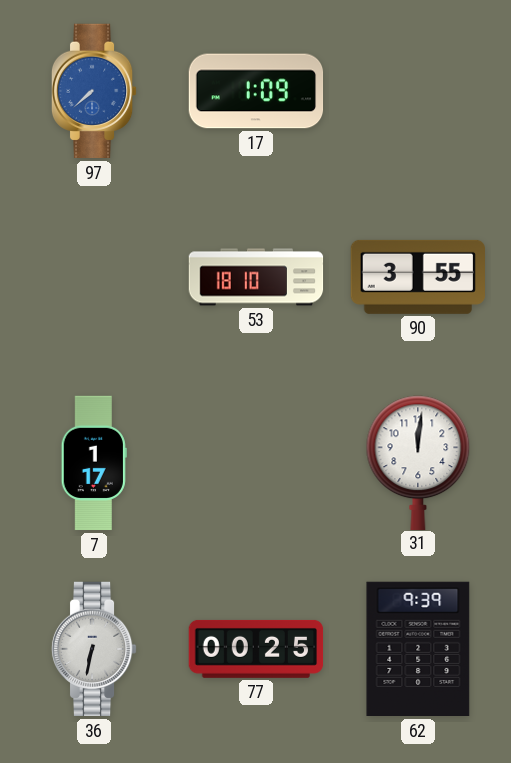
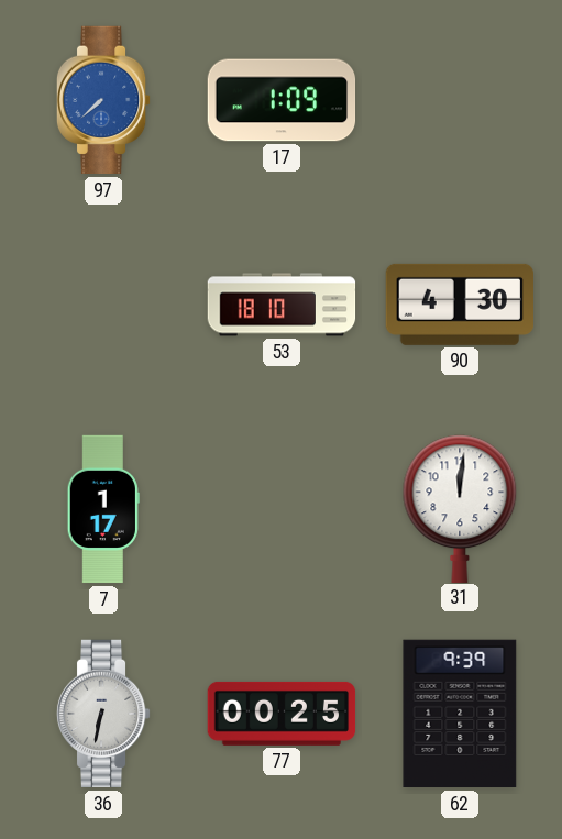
90: 3:55 -> 4:30 (459, 305)
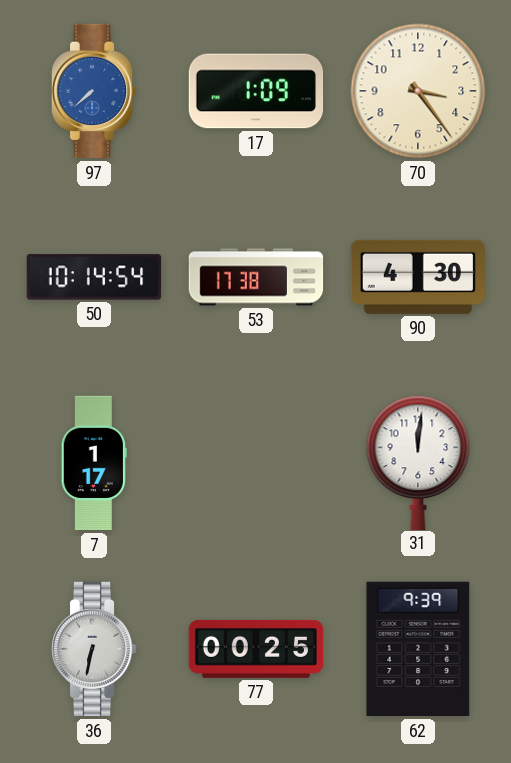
70: none -> 3:24 (418, 91)
50: none -> 10:14 (94, 277)
53: 18:10 -> 17:38 (256, 277)
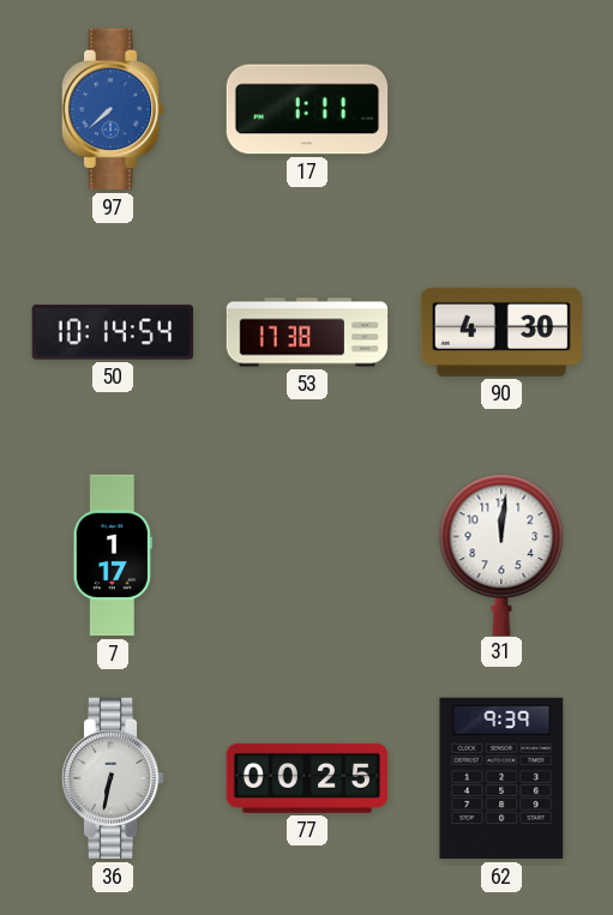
17: 1:09 -> 1:11 (307, 109)
70: 3:24 -> none (418, 91)
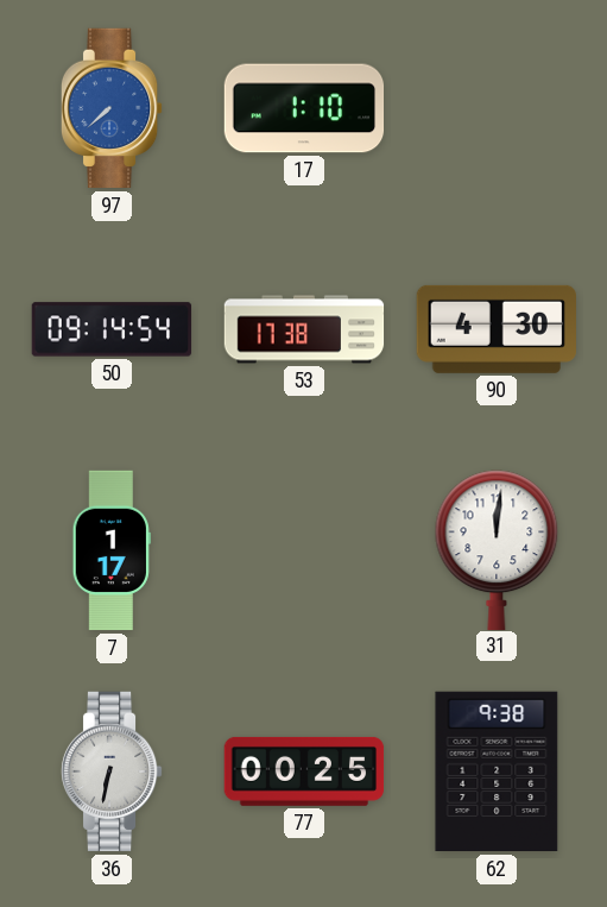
17: 1:11 -> 1:10 (304, 108)
50: 10:14 -> 09:14 (112, 329)
62: 9:39 -> 9:38 (497, 771)
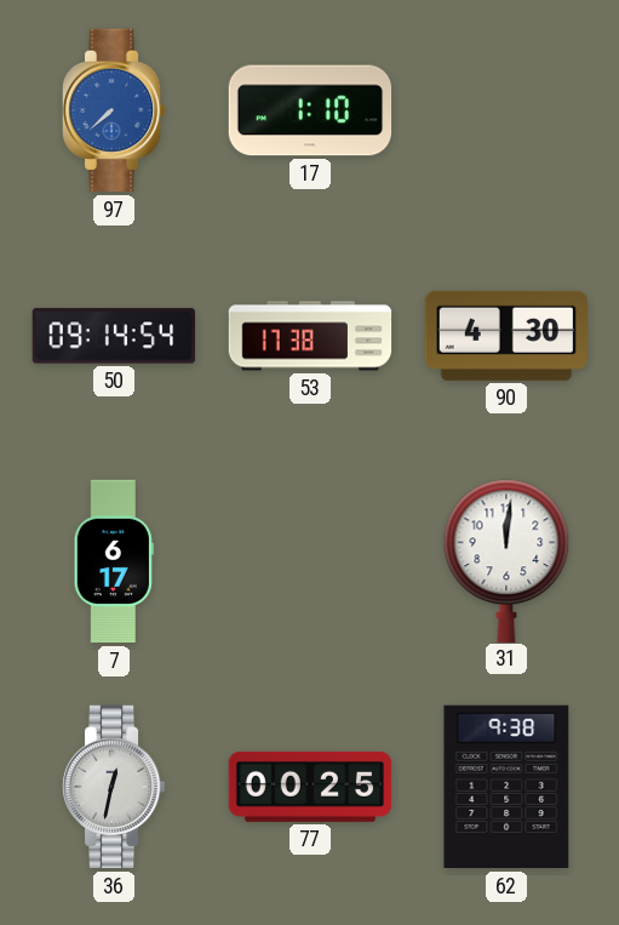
7: 1:17 -> 6:17 (114, 561)
36: 6:32 -> 12:32 (114, 787)
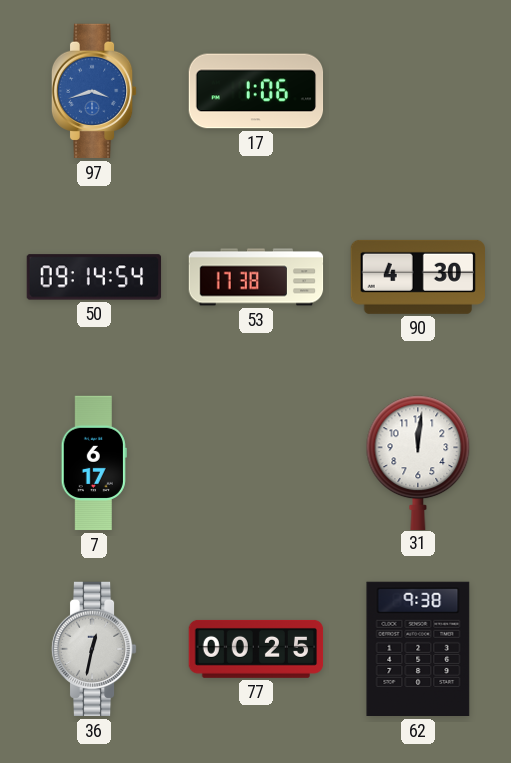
97: 7:38 -> 3:42 (94, 91)
17: 1:10 -> 1:06 (256, 91)
